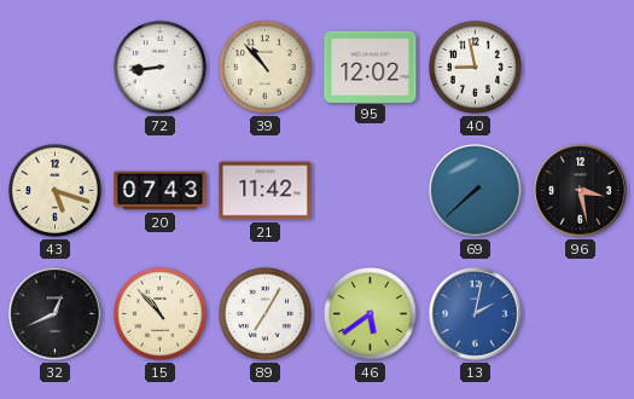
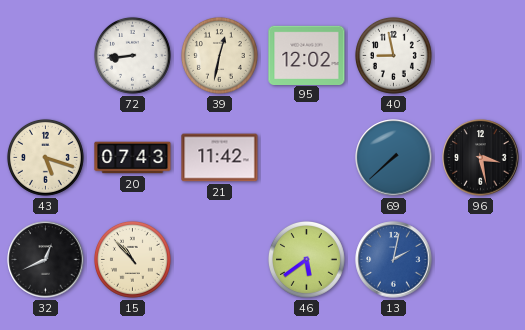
39: 10:53 -> 12:32 (219, 55)
89: 7:05 -> none (264, 313)
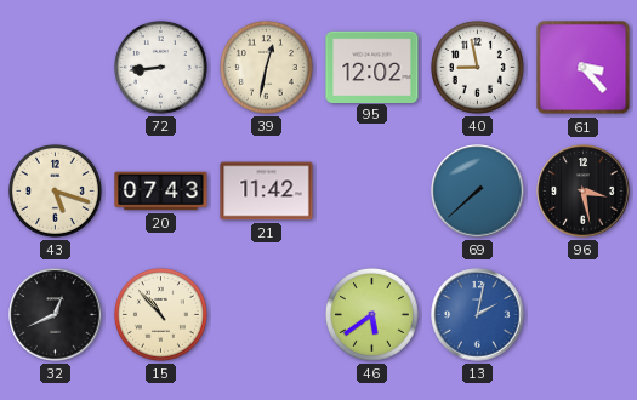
61: none -> 3:23 (584, 68)
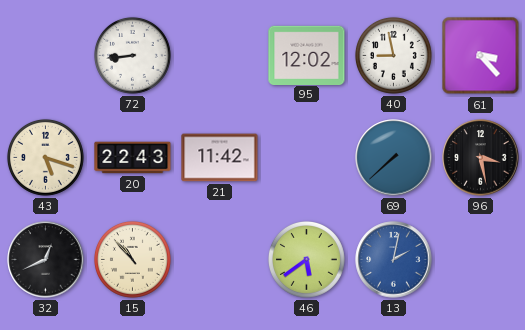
39: 12:32 -> none (266, 67)
20: 07:43 -> 22:43 (133, 158)
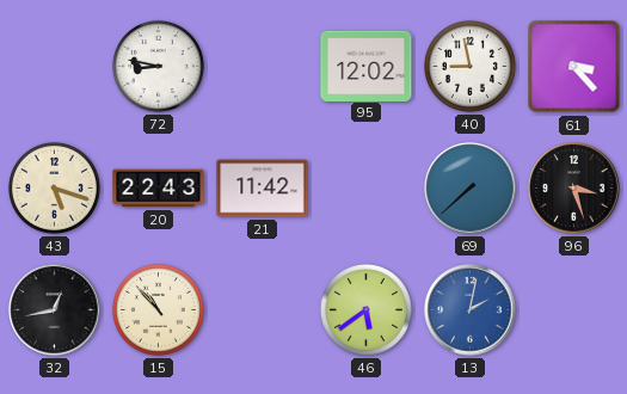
72: 8:44 -> 8:47 (158, 66)
96: 3:28 -> 3:27 (574, 189)
32: 12:41 -> 12:43 (55, 310)
